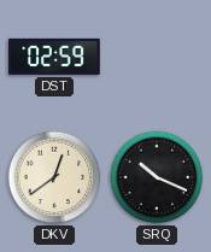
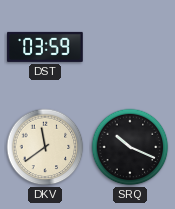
DST: 02:59 -> 03:59 (45, 47)
DKV: 12:39 -> 11:39 (45, 147)
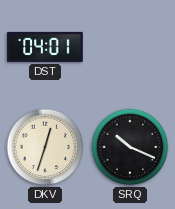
DST: 03:59 -> 04:01 (45, 47)
DKV: 11:39 -> 12:33 (45, 147)
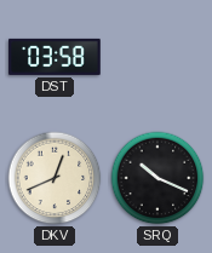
DST: 04:01 -> 03:58 (55, 57)
DKV: 12:33 -> 12:41 (55, 178)
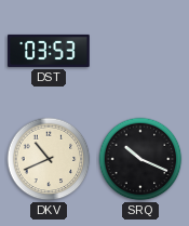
DST: 03:58 -> 03:53 (49, 51)
DKV: 12:41 -> 10:41 (49, 159)
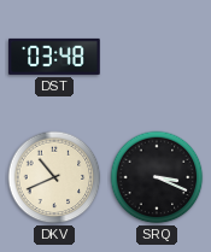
DST: 03:53 -> 03:48 (54, 57)
SRQ: 10:19 -> 3:19 (157, 177)
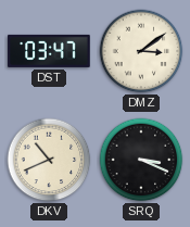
DST: 03:48 -> 03:47 (49, 51)
DMZ: none -> 3:09 (141, 51)
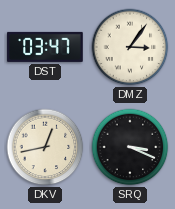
DMZ: 3:09 -> 3:06 (130, 47)
DKV: 10:41 -> 12:43 (45, 147)
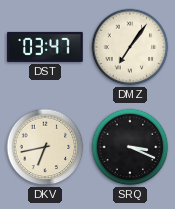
DMZ: 3:06 -> 7:06 (130, 47)
DKV: 12:43 -> 6:43 (45, 147)
